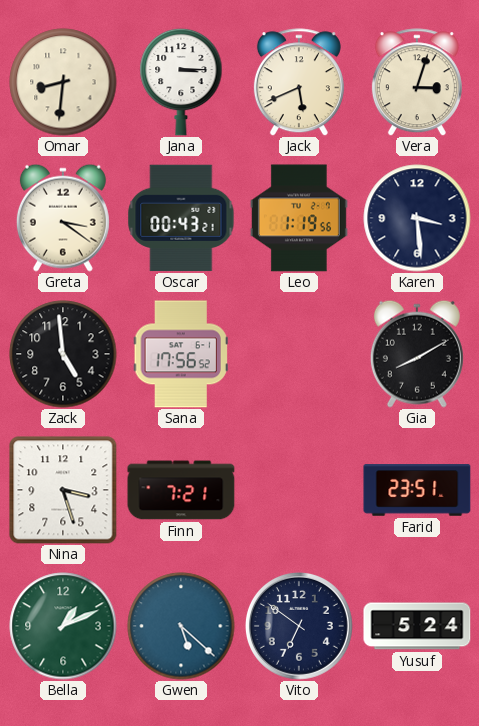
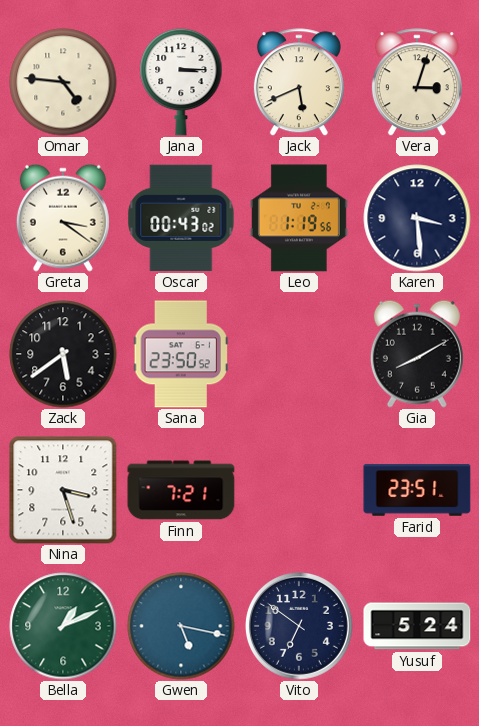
Omar: 8:31 -> 4:46 (63, 82)
Oscar: 00:43:21 -> 00:43:02 (181, 218)
Zack: 4:59 -> 5:39 (63, 354)
Sana: 17:56 -> 23:50 (181, 354)
Gwen: 5:22 -> 5:17 (181, 626)
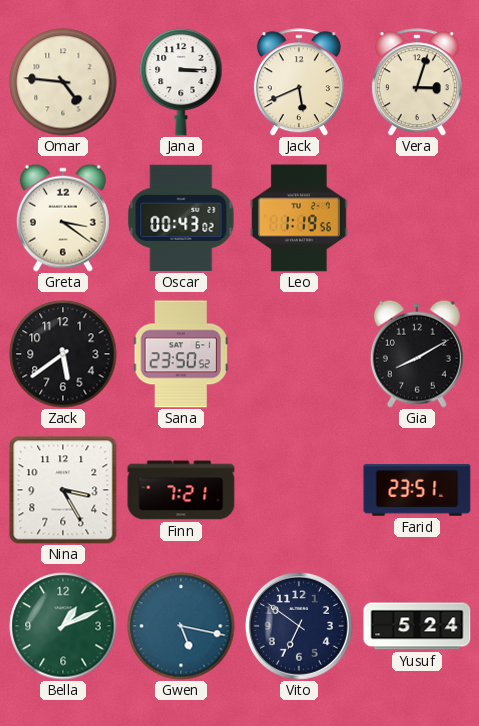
Karen: 3:29 -> none (417, 218)
Nina: 3:27 -> 3:25 (63, 490)
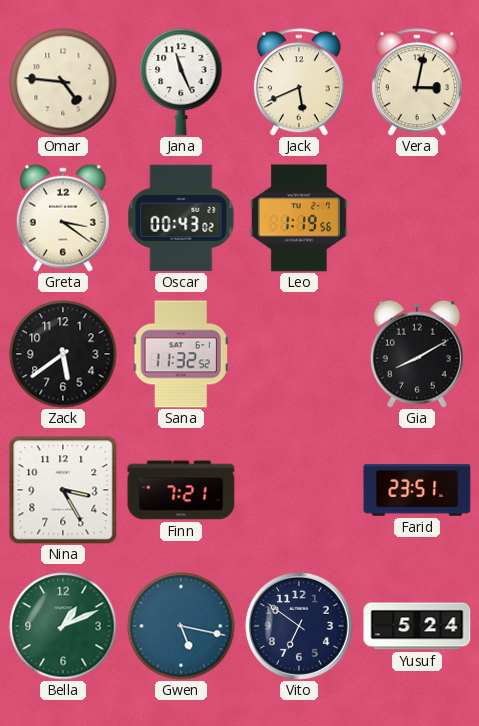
Jana: 3:15 -> 11:26 (181, 82)
Vera: 3:03 -> 3:02 (417, 82)
Sana: 23:50 -> 11:32 (181, 354)
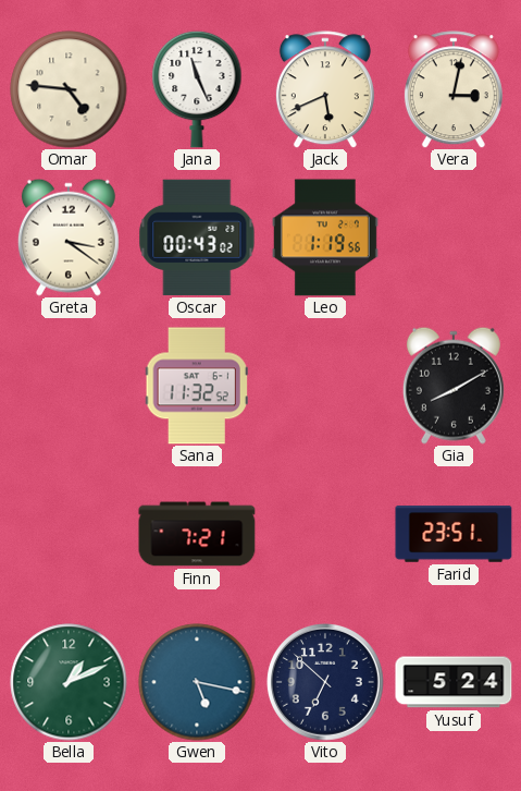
Zack: 5:39 -> none (63, 354)
Nina: 3:25 -> none (63, 490)
Vito: 6:51 -> 6:52 (325, 682)
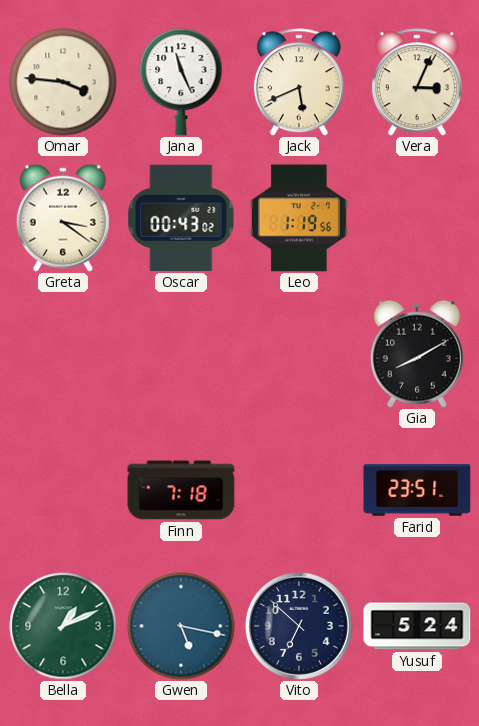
Omar: 4:46 -> 3:46 (63, 82)
Vera: 3:02 -> 3:04 (417, 82)
Sana: 11:32 -> none (197, 386)
Finn: 7:21 -> 7:18 (181, 490)
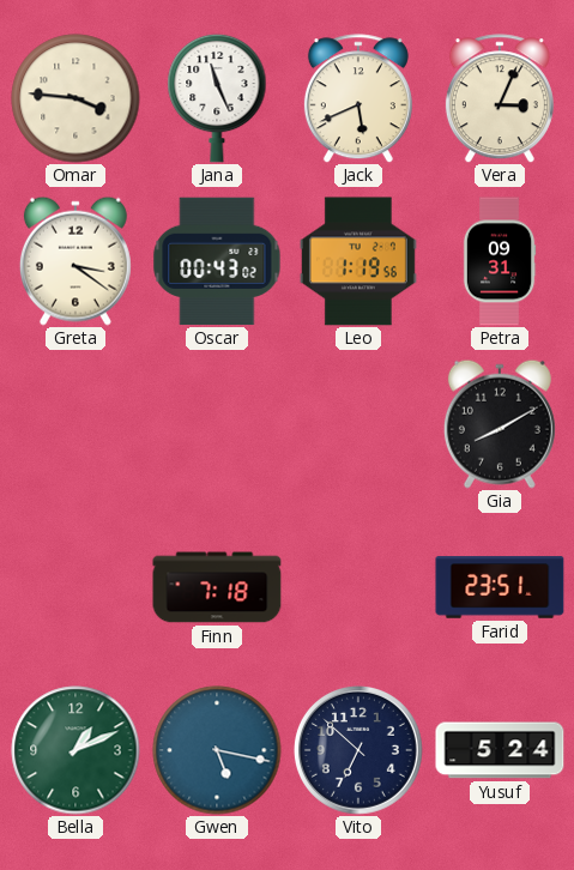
Petra: none -> 09:31 (500, 261)
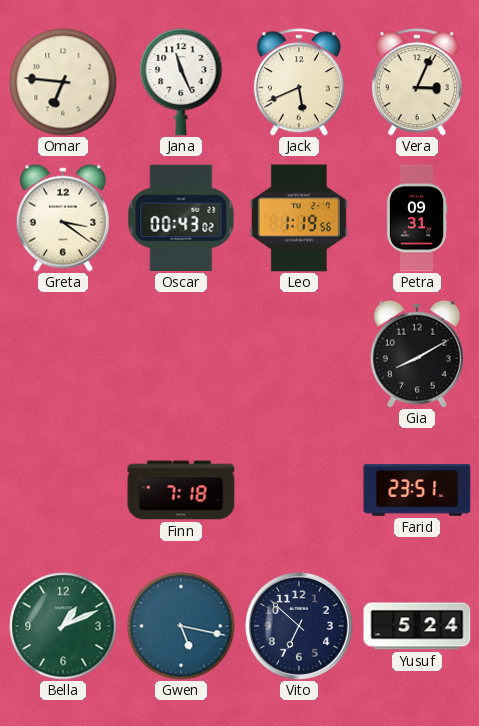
Omar: 3:46 -> 6:46 (63, 82)
